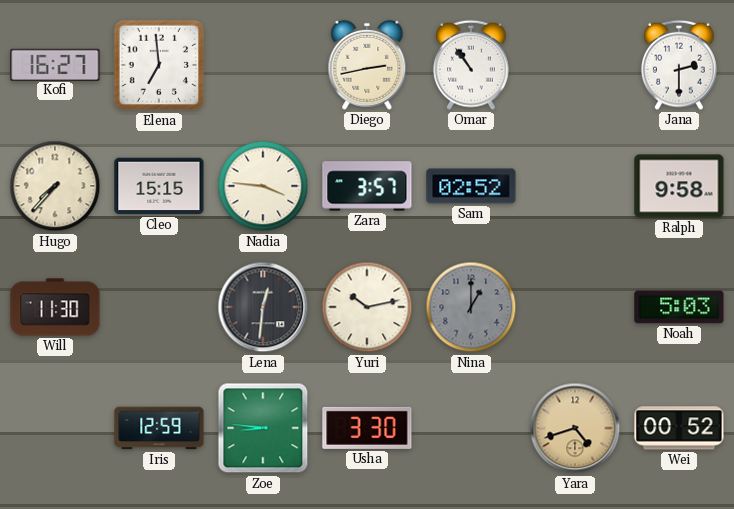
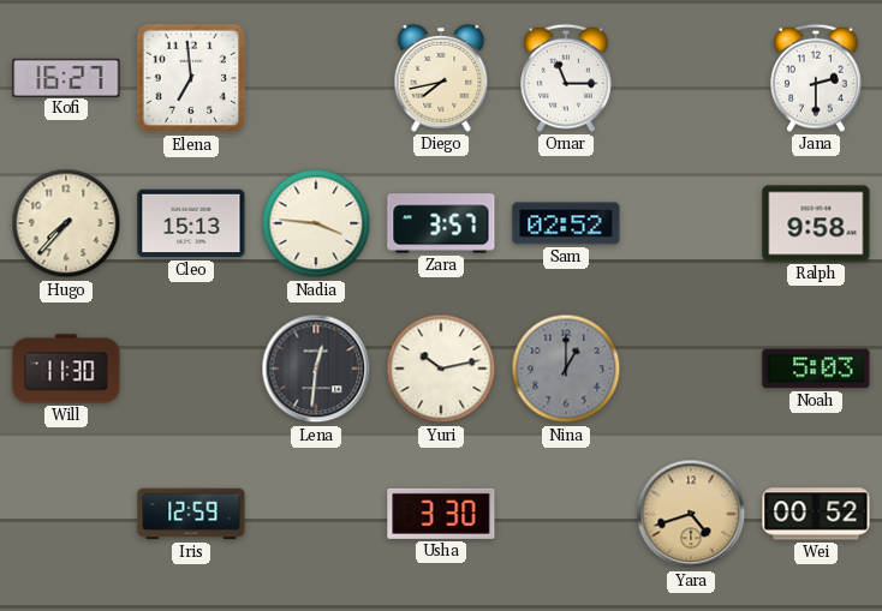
Diego: 2:43 -> 7:43 (441, 78)
Omar: 10:54 -> 11:15 (567, 78)
Cleo: 15:15 -> 15:13 (191, 223)
Zoe: 8:46 -> none (263, 428)
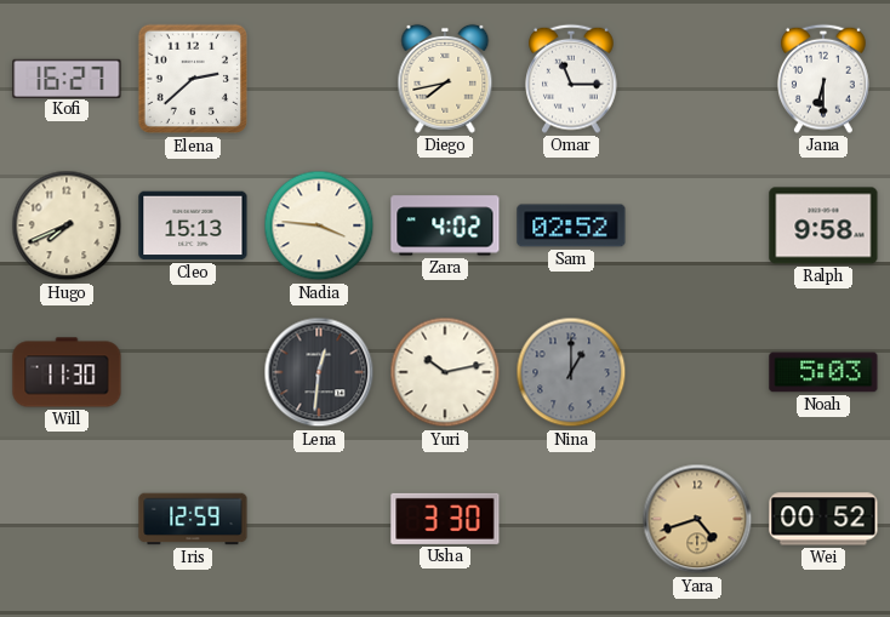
Elena: 6:59 -> 2:38 (193, 79)
Jana: 2:30 -> 6:30 (825, 79)
Hugo: 7:37 -> 7:41 (67, 225)
Zara: 3:57 -> 4:02 (445, 225)
